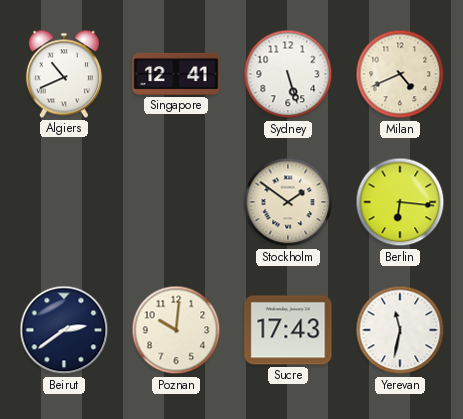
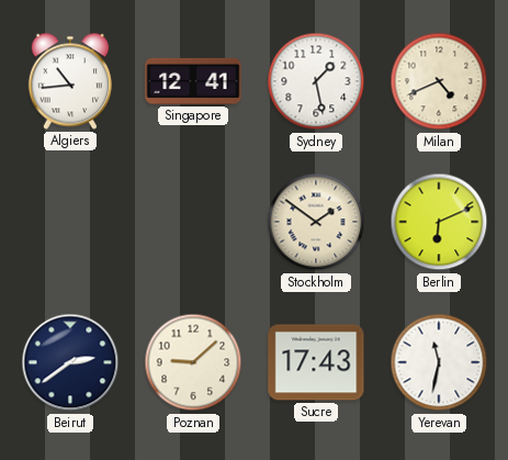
Algiers: 10:41 -> 10:44 (70, 81)
Sydney: 5:27 -> 1:28 (316, 81)
Berlin: 6:16 -> 6:11 (439, 222)
Poznan: 10:01 -> 9:08 (193, 362)
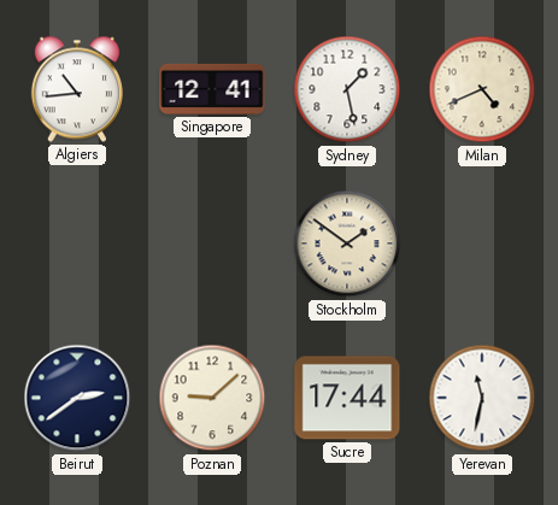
Berlin: 6:11 -> none (439, 222)
Sucre: 17:43 -> 17:44 (347, 398)
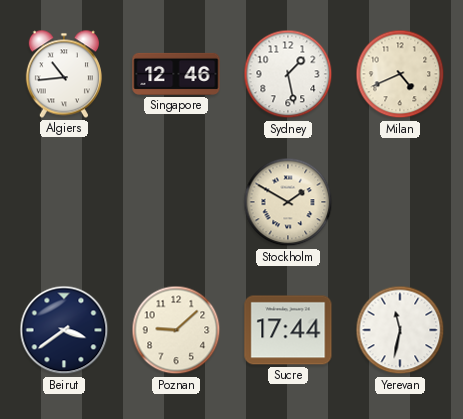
Singapore: 12:41 -> 12:46 (176, 74)
Stockholm: 1:51 -> 1:50 (288, 202)
Beirut: 2:39 -> 3:39 (64, 330)
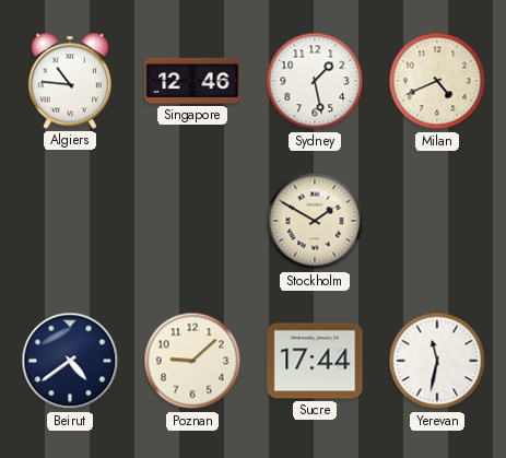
Algiers: 10:44 -> 10:46 (70, 81)
Beirut: 3:39 -> 4:39 (70, 361)
